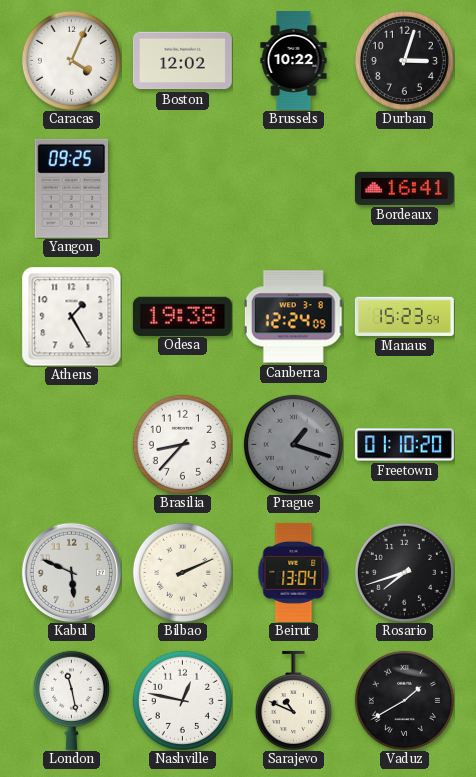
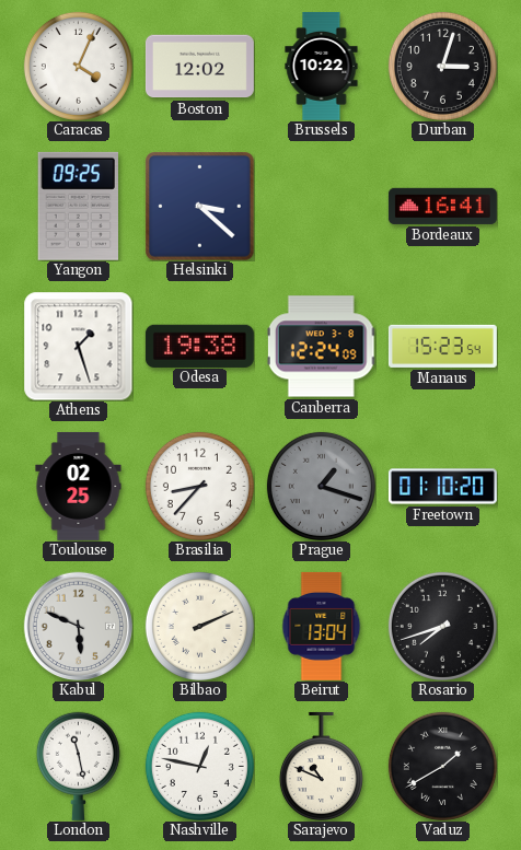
Helsinki: none -> 3:22 (199, 206)
Athens: 1:25 -> 1:27 (78, 346)
Toulouse: none -> 02:25 (79, 486)
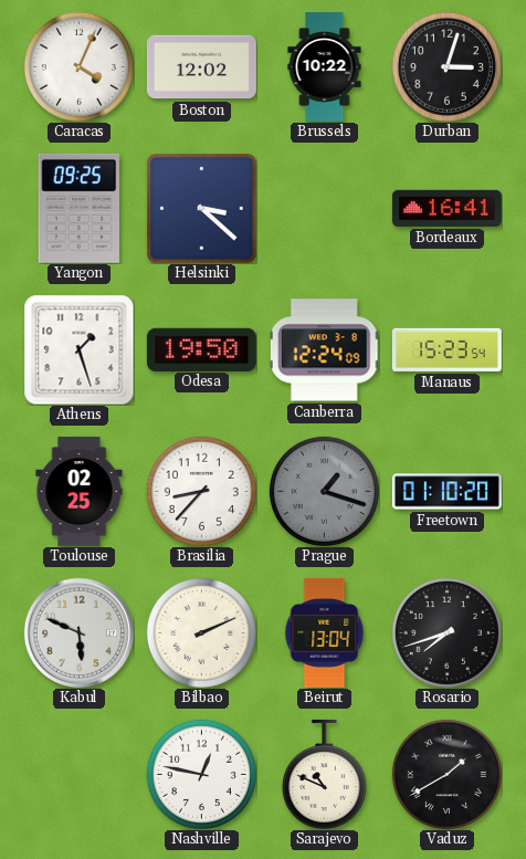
Odesa: 19:38 -> 19:50 (201, 349)
London: 11:28 -> none (78, 766)
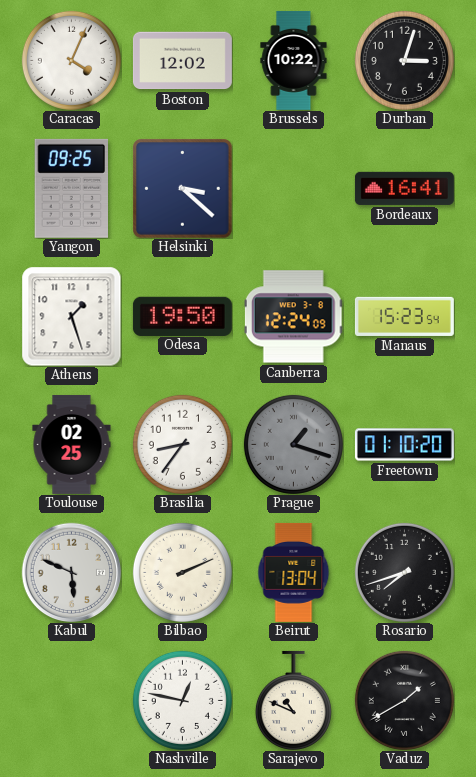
Brasilia: 8:37 -> 8:36 (182, 444)
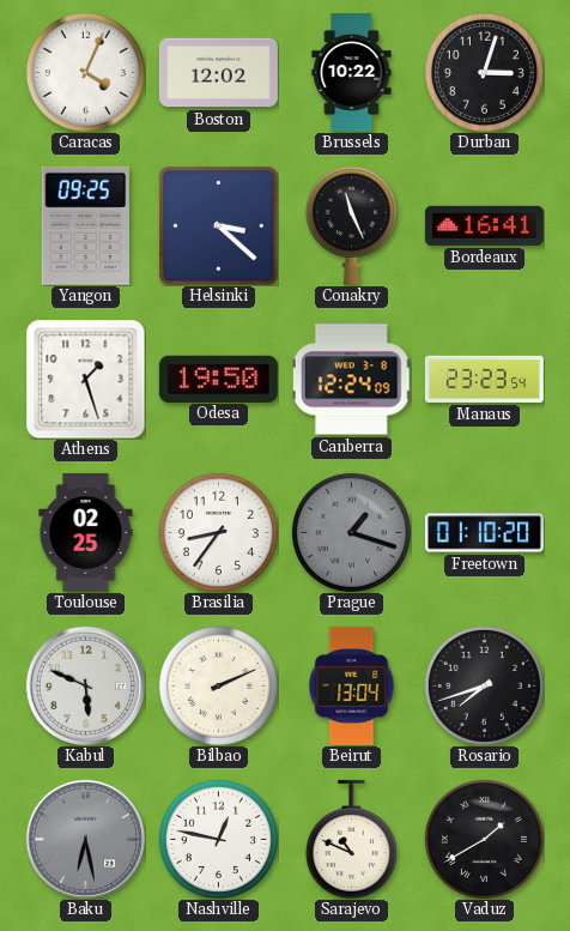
Conakry: none -> 11:26 (351, 225)
Manaus: 15:23 -> 23:23 (484, 379)
Baku: none -> 6:28 (85, 839)
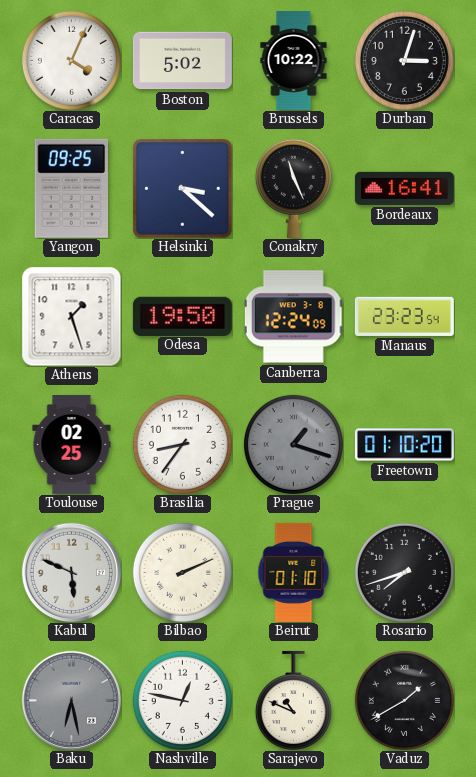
Boston: 12:02 -> 5:02 (182, 61)
Beirut: 13:04 -> 01:10 (294, 572)
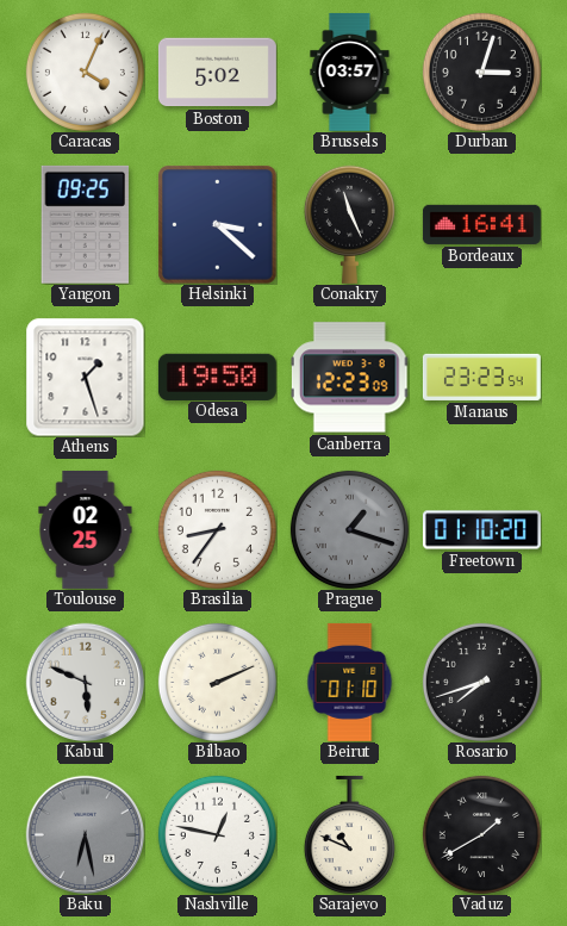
Brussels: 10:22 -> 03:57 (350, 72)
Canberra: 12:24 -> 12:23 (349, 378)
